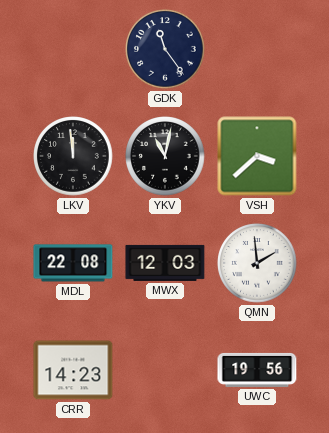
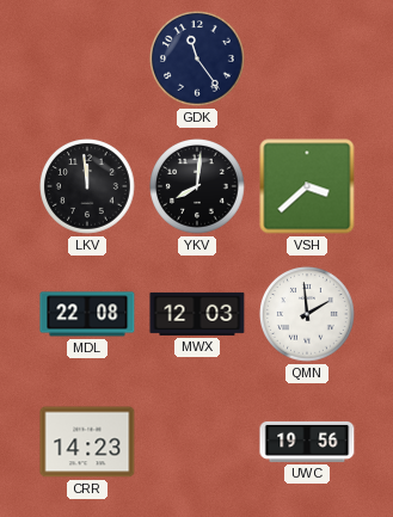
YKV: 11:02 -> 8:01 (197, 186)
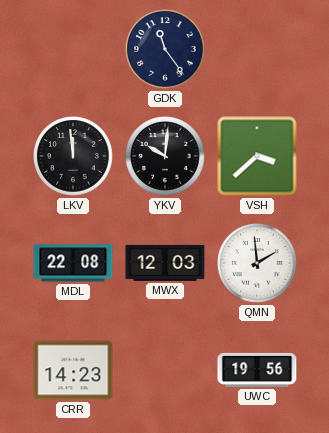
YKV: 8:01 -> 10:01 (165, 156)
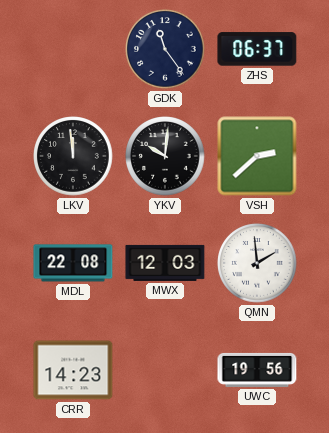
ZHS: none -> 06:37 (257, 49)
VSH: 3:38 -> 2:38 (257, 156)
